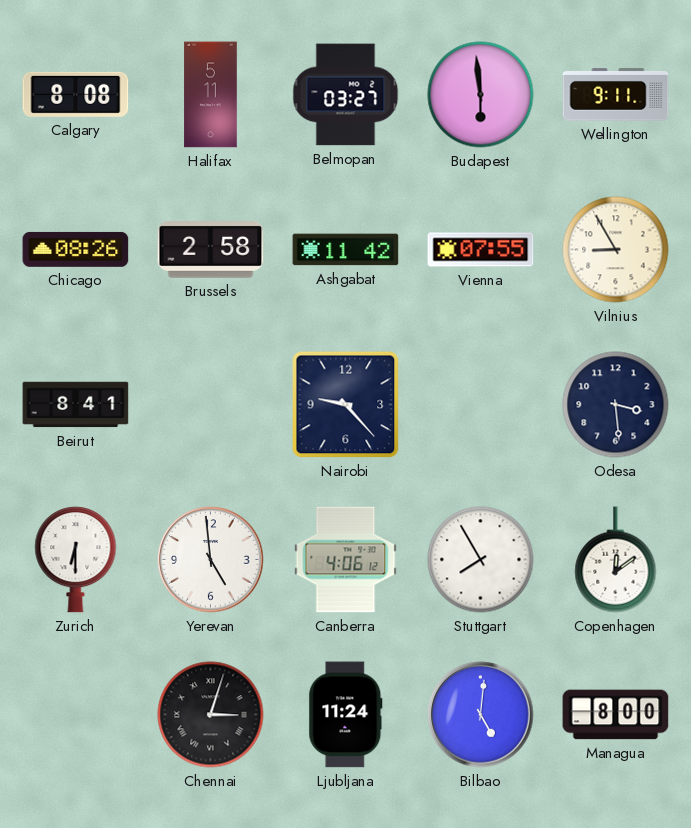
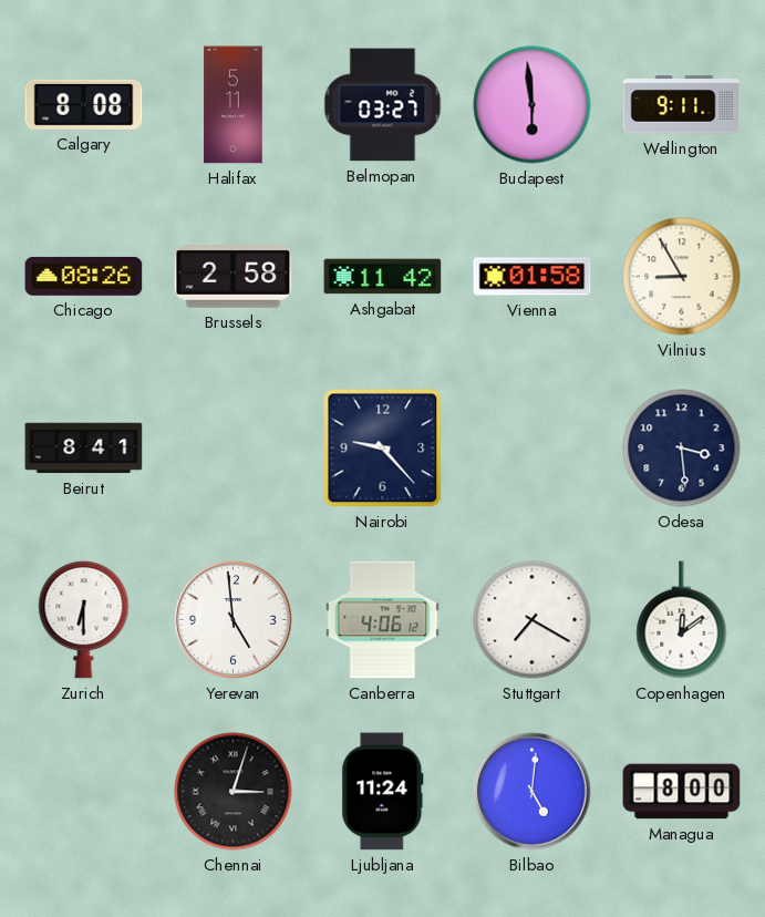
Vienna: 07:55 -> 01:58 (533, 277)
Stuttgart: 7:55 -> 7:20 (533, 620)
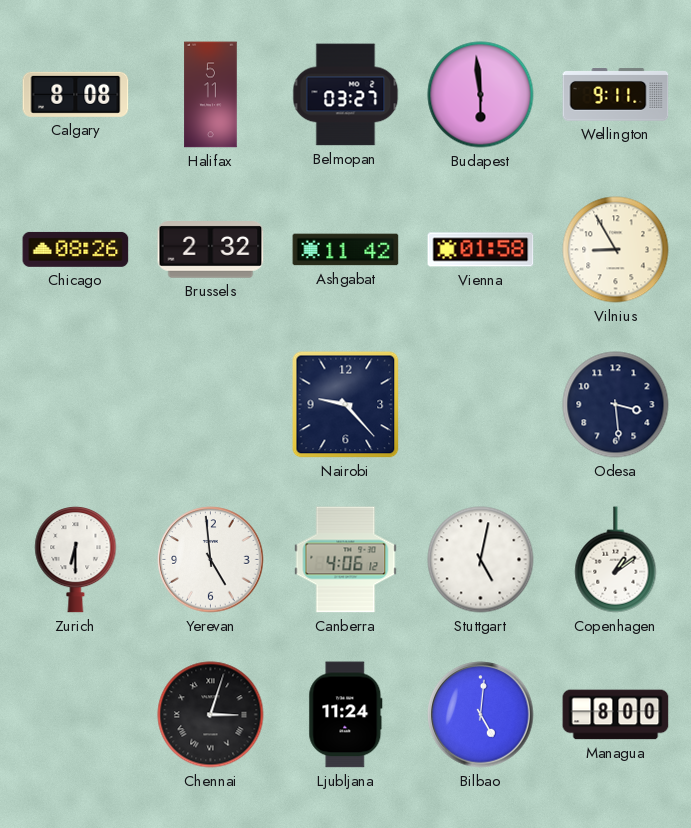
Brussels: 2:58 -> 2:32 (211, 250)
Beirut: 8:41 -> none (84, 449)
Stuttgart: 7:20 -> 5:02 (481, 560)
Copenhagen: 12:09 -> 1:09 (616, 560)
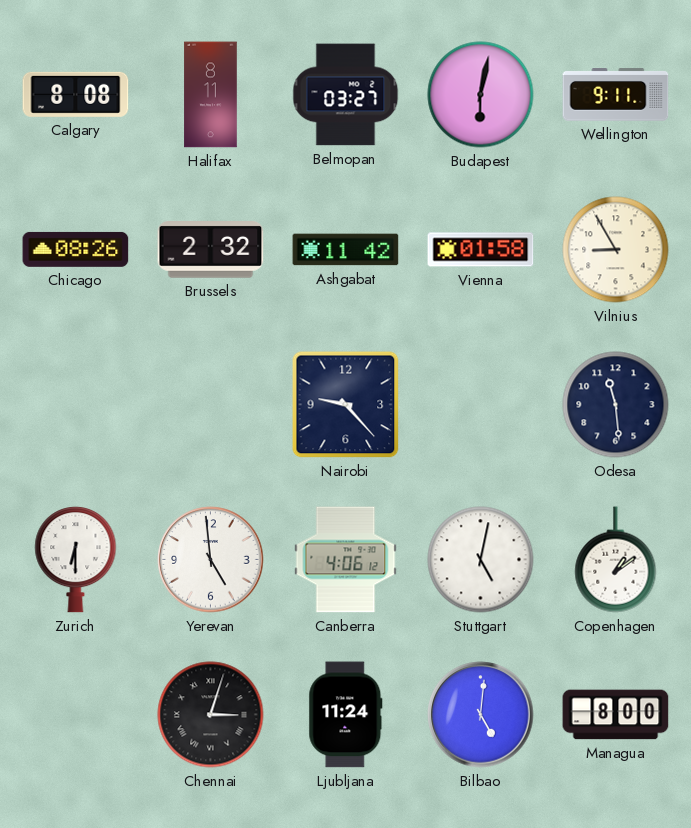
Halifax: 5:11 -> 8:11 (211, 95)
Budapest: 5:59 -> 6:02 (481, 95)
Odesa: 3:29 -> 11:29 (616, 405)
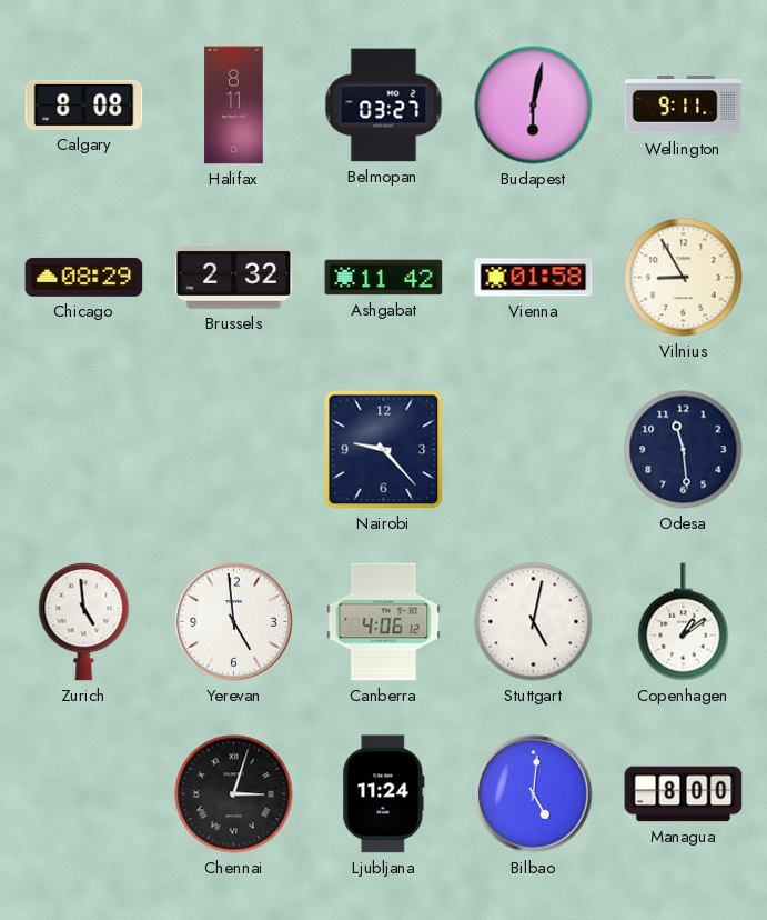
Chicago: 08:26 -> 08:29 (84, 277)
Zurich: 6:30 -> 4:59 (84, 622)
